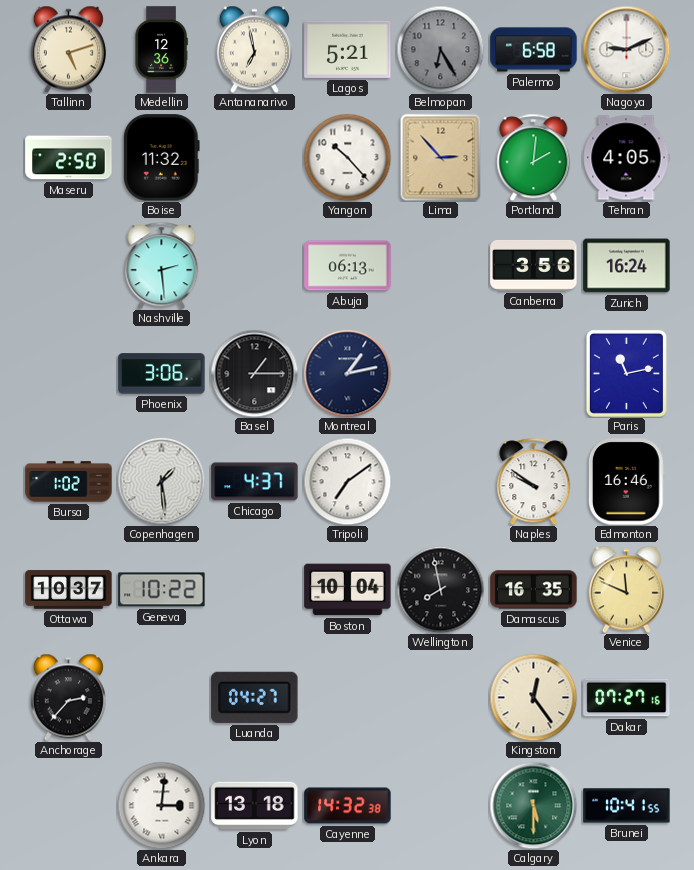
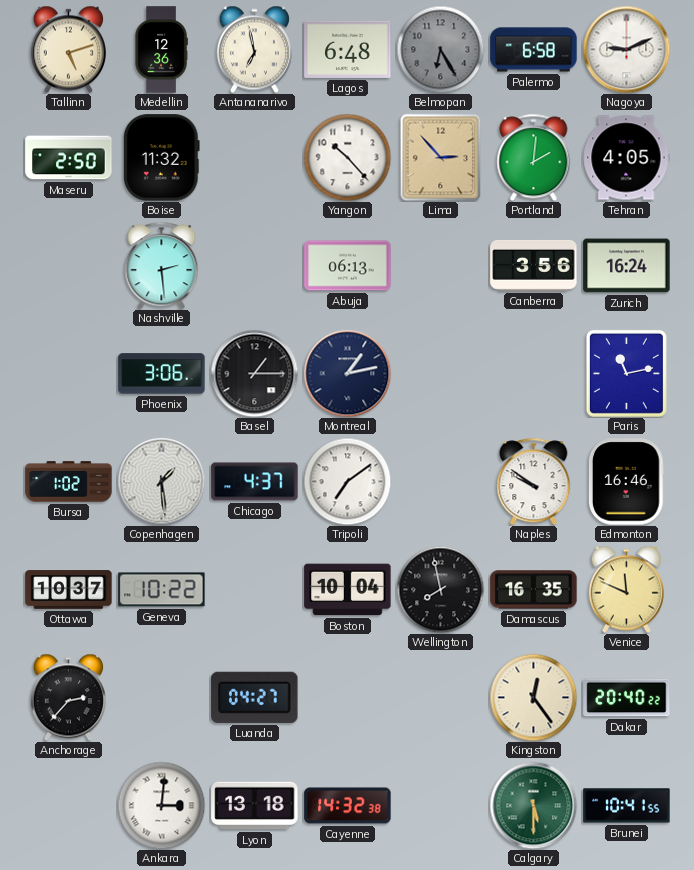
Lagos: 5:21 -> 6:48 (348, 49)
Dakar: 07:27 -> 20:40 (627, 698)
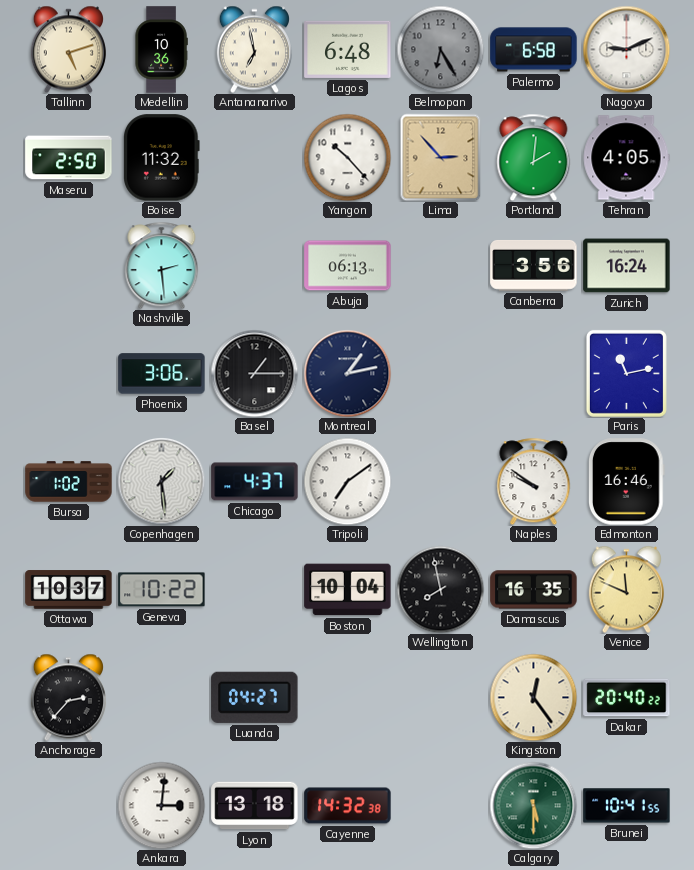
Medellin: 12:36 -> 10:36 (161, 50)
